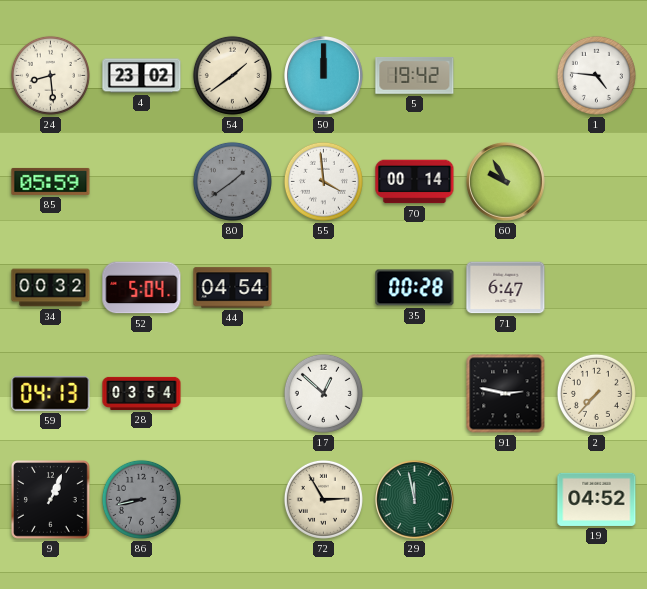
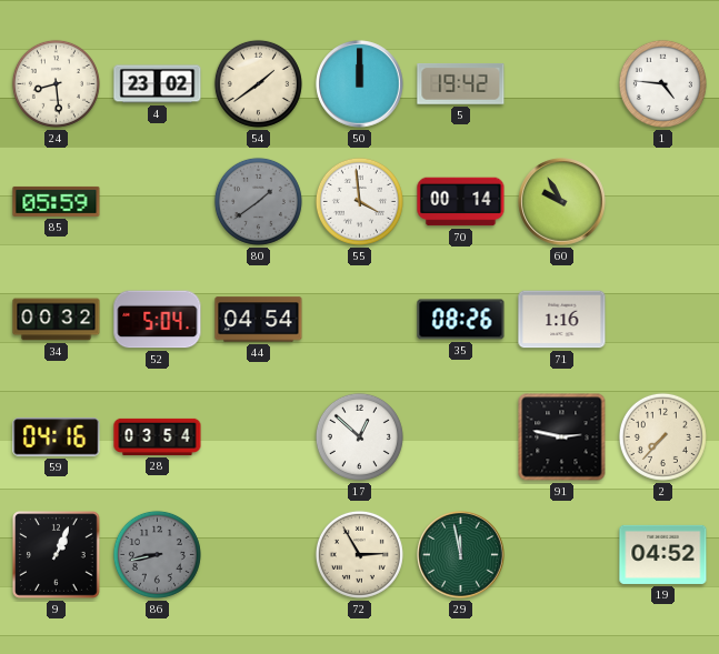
35: 00:28 -> 08:26 (461, 320)
71: 6:47 -> 1:16 (562, 320)
59: 04:13 -> 04:16 (57, 437)
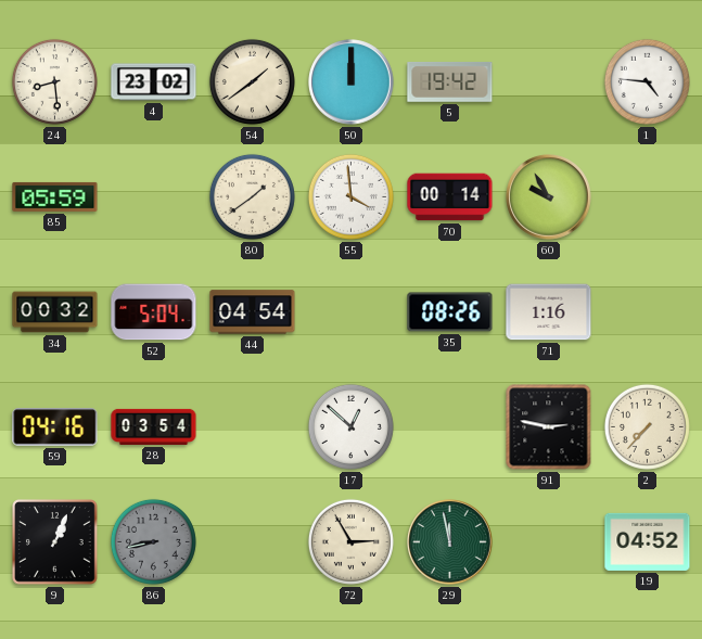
80 dial: grey -> cream (252, 196)
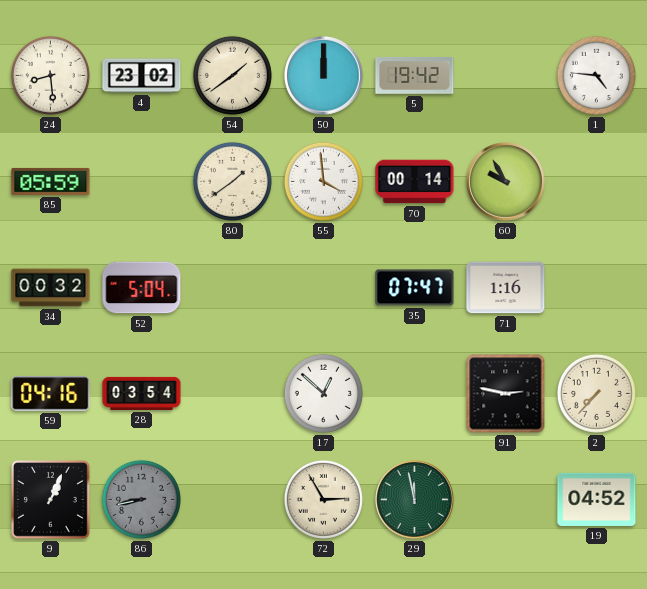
44: 04:54 -> none (253, 312)
35: 08:26 -> 07:47 (415, 288)
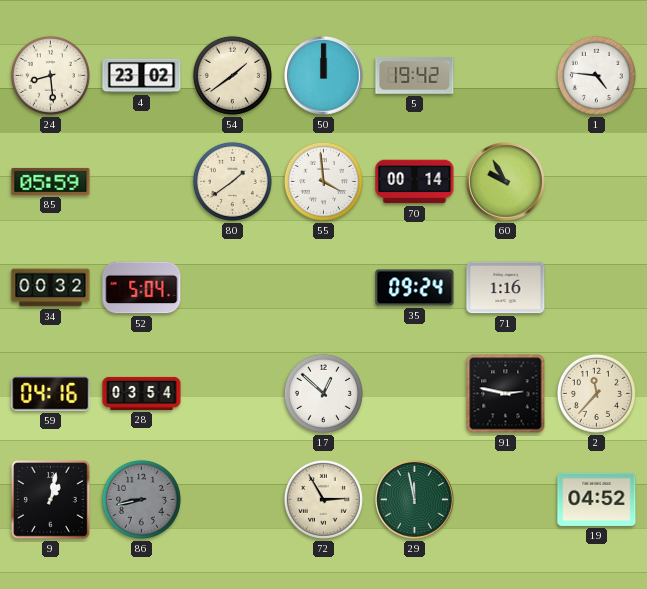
35: 07:47 -> 09:24 (415, 288)
2: 7:37 -> 11:37 (596, 393)
9: 1:04 -> 1:02 (51, 500)
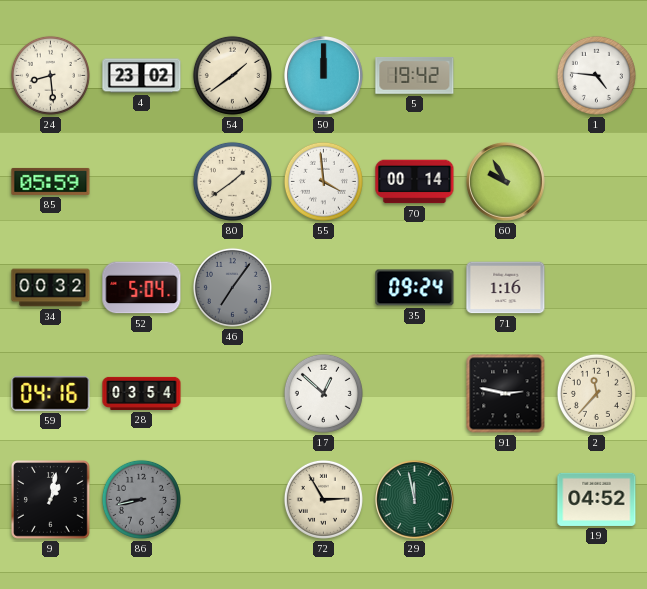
46: none -> 7:06 (232, 287)
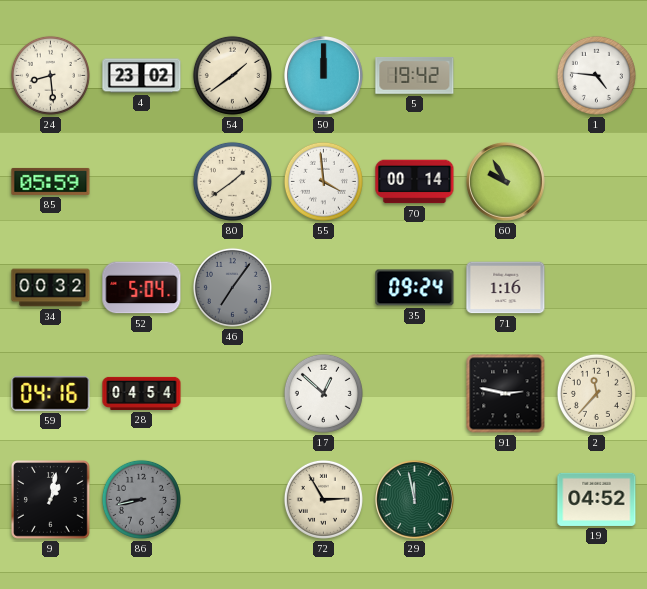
28: 03:54 -> 04:54 (142, 393)
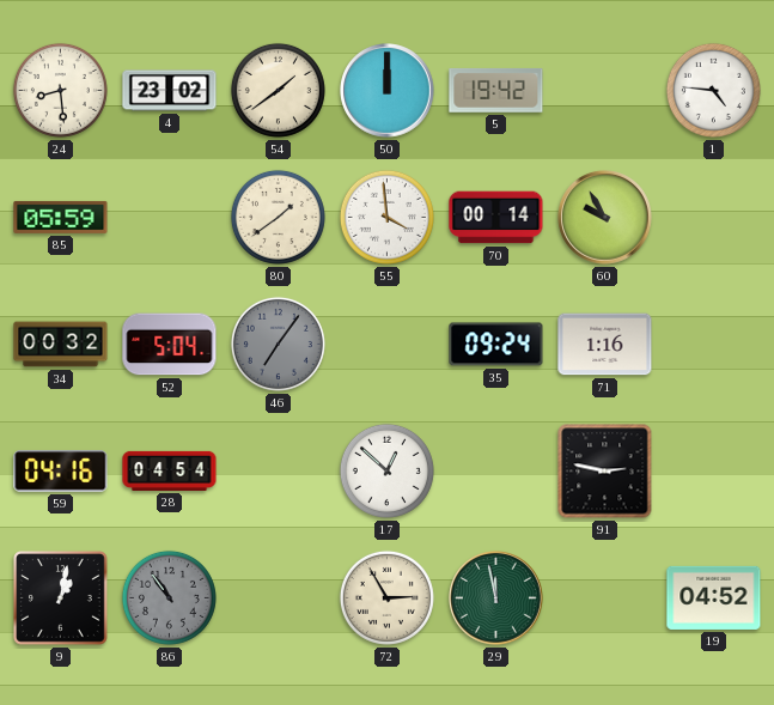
2: 11:37 -> none (596, 393)
86: 8:43 -> 10:54 (169, 597)
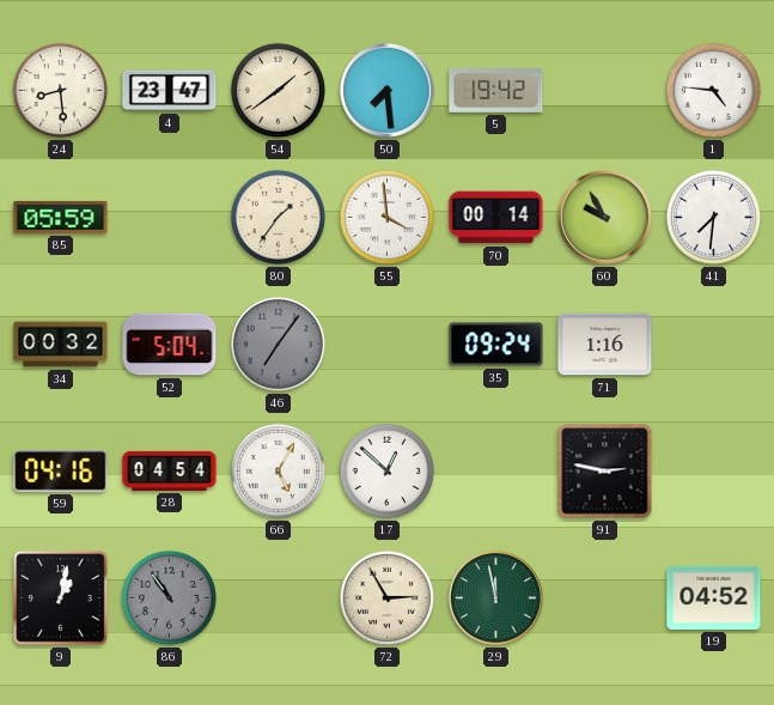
4: 23:02 -> 23:47 (170, 91)
50: 12:00 -> 7:29 (388, 91)
80: 1:39 -> 1:36 (278, 217)
41: none -> 7:31 (713, 217)
66: none -> 5:05 (278, 470)
